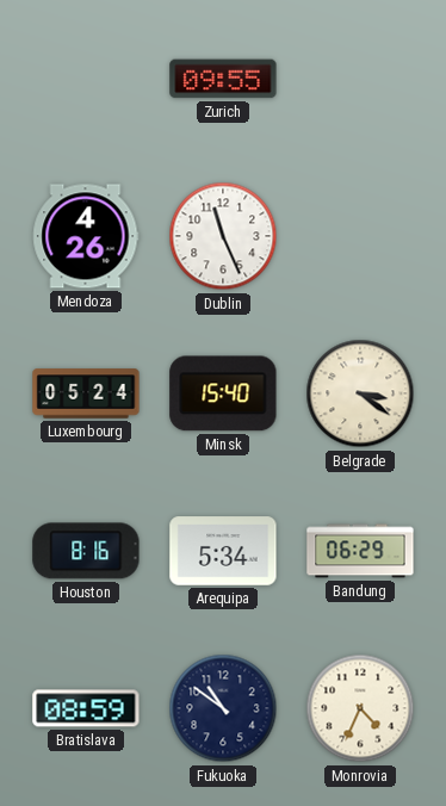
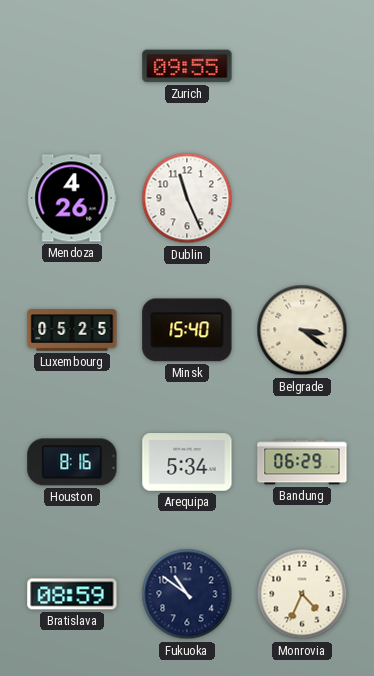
Luxembourg: 05:24 -> 05:25 (72, 330)
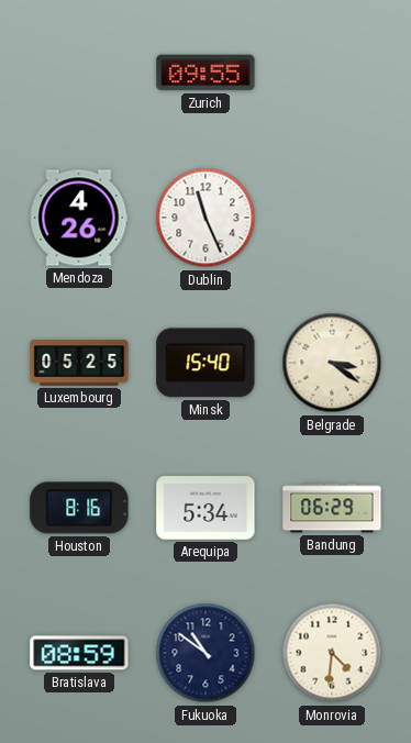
Monrovia: 4:34 -> 4:31 (332, 653)
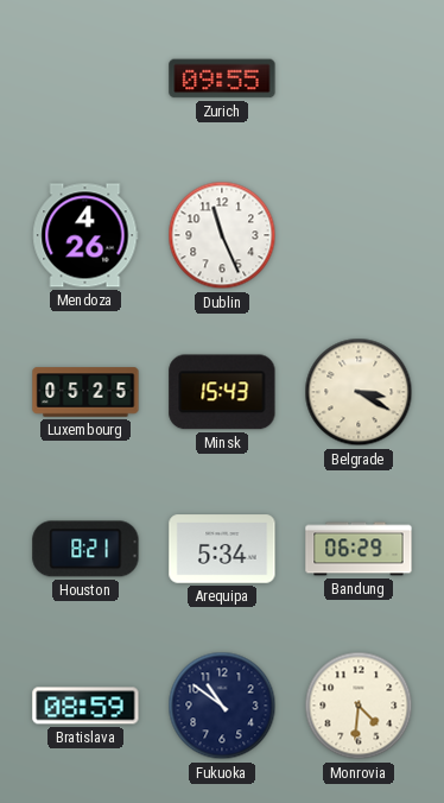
Minsk: 15:40 -> 15:43 (222, 392)
Belgrade: 3:21 -> 3:20 (359, 392)
Houston: 8:16 -> 8:21 (85, 549)
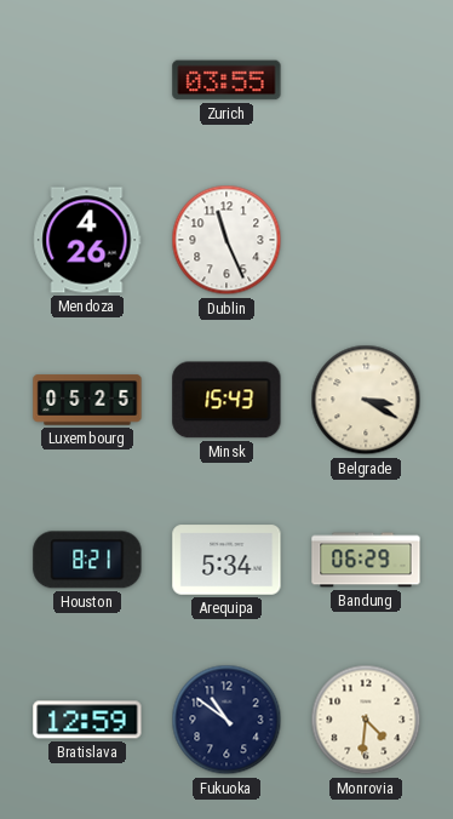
Zurich: 09:55 -> 03:55 (226, 80)
Bratislava: 08:59 -> 12:59 (87, 720)
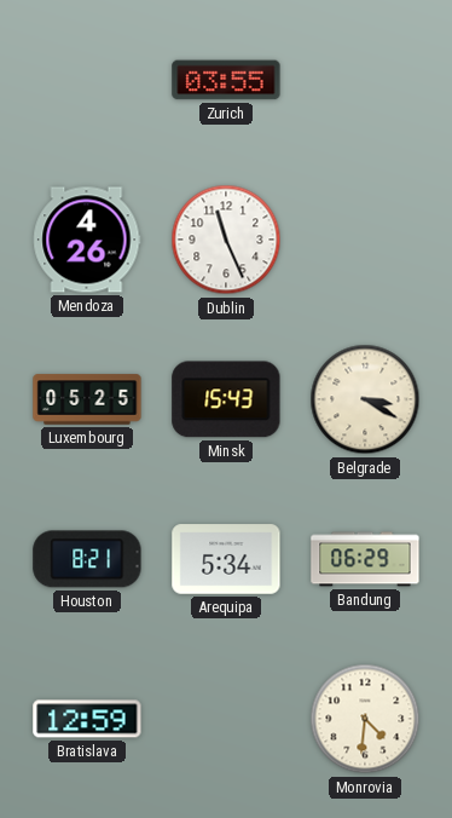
Fukuoka: 10:51 -> none (226, 720)
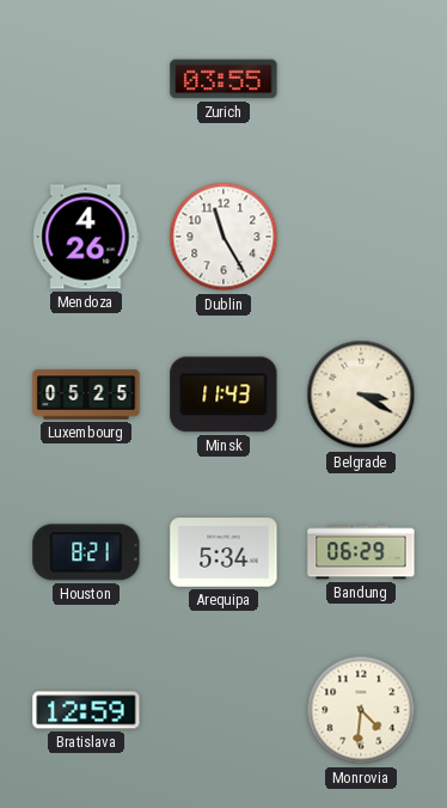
Dublin: 11:26 -> 11:25 (223, 237)
Minsk: 15:43 -> 11:43 (223, 394)
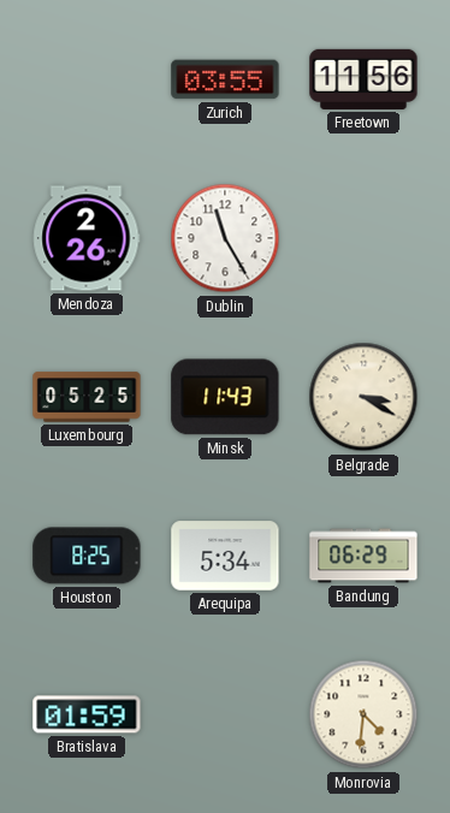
Freetown: none -> 11:56 (363, 79)
Mendoza: 4:26 -> 2:26 (87, 238)
Houston: 8:21 -> 8:25 (87, 556)
Bratislava: 12:59 -> 01:59 (87, 714)
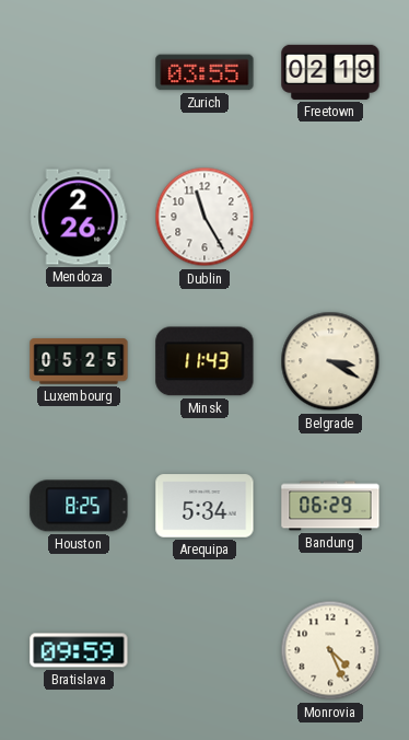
Freetown: 11:56 -> 02:19 (330, 72)
Bratislava: 01:59 -> 09:59 (79, 650)
Monrovia: 4:31 -> 4:26 (330, 650)
